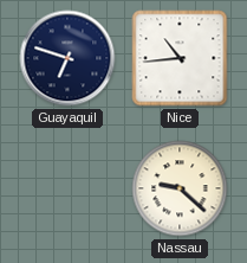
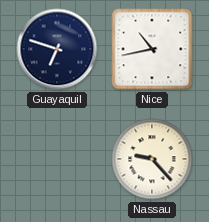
Nice: 10:44 -> 10:43 (152, 49)
Nassau: 9:22 -> 9:23 (152, 159)
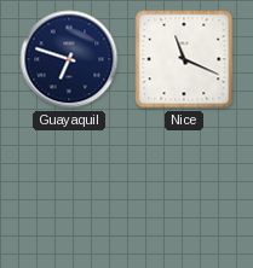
Nice: 10:43 -> 11:19 (184, 59)
Nassau: 9:23 -> none (152, 159)
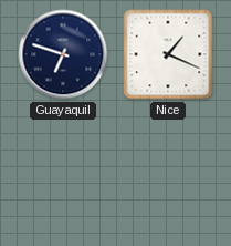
Nice: 11:19 -> 1:19 (168, 54)
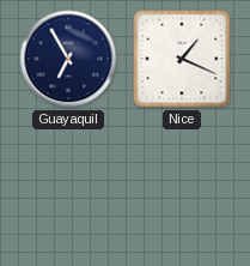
Guayaquil: 6:48 -> 6:55 (68, 59)
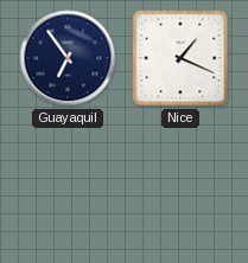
Guayaquil: 6:55 -> 6:54 (68, 58)
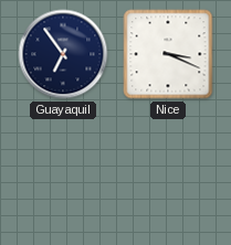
Nice: 1:19 -> 3:19 (168, 54)
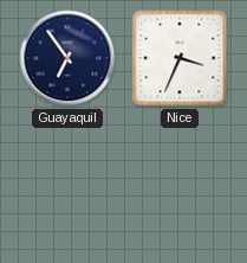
Nice: 3:19 -> 3:34 (180, 58)
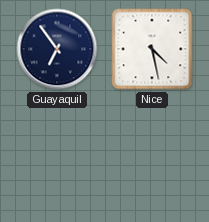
Nice: 3:34 -> 4:28 (152, 49)
